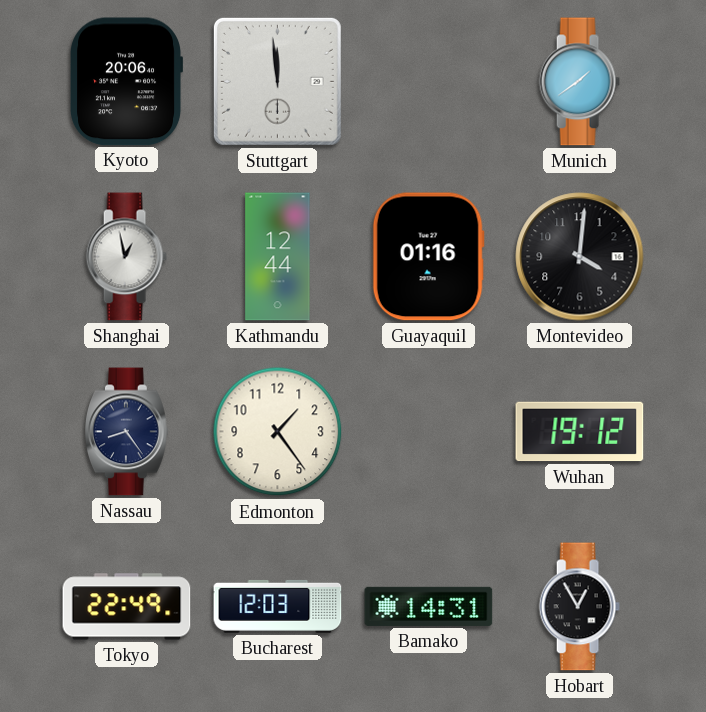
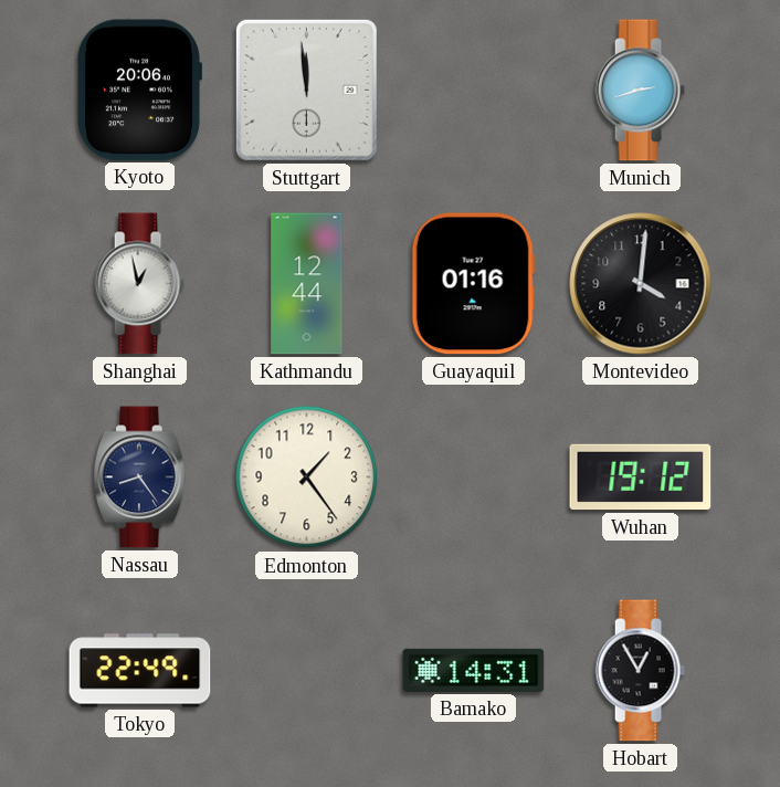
Munich: 1:39 -> 2:42 (640, 91)
Bucharest: 12:03 -> none (278, 606)
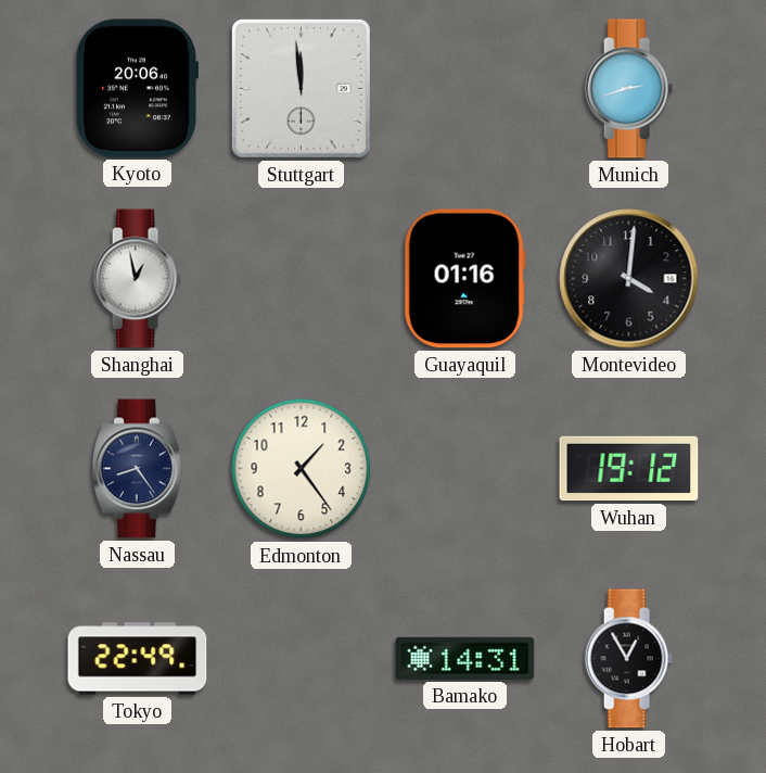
Kathmandu: 12:44 -> none (307, 284)
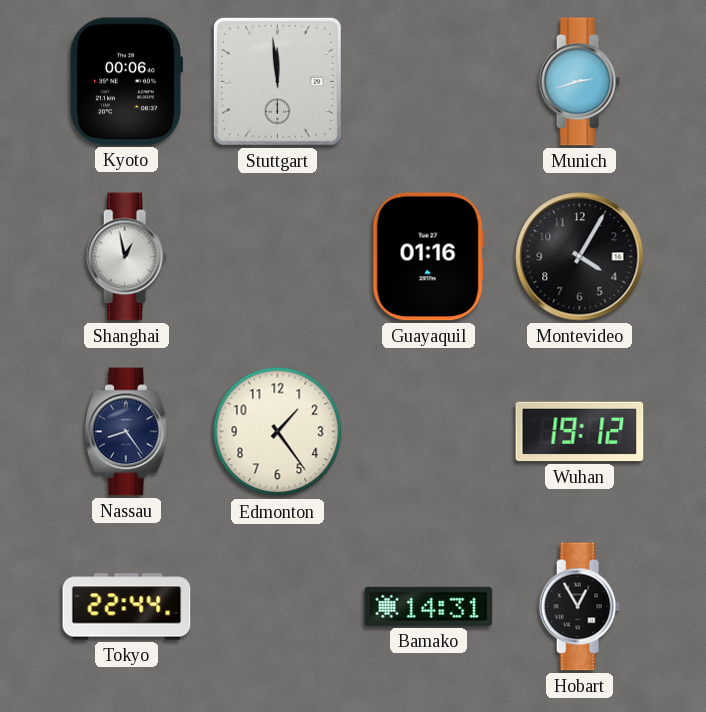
Kyoto: 20:06 -> 00:06 (126, 82)
Montevideo: 4:01 -> 4:05 (580, 257)
Tokyo: 22:49 -> 22:44 (127, 607)
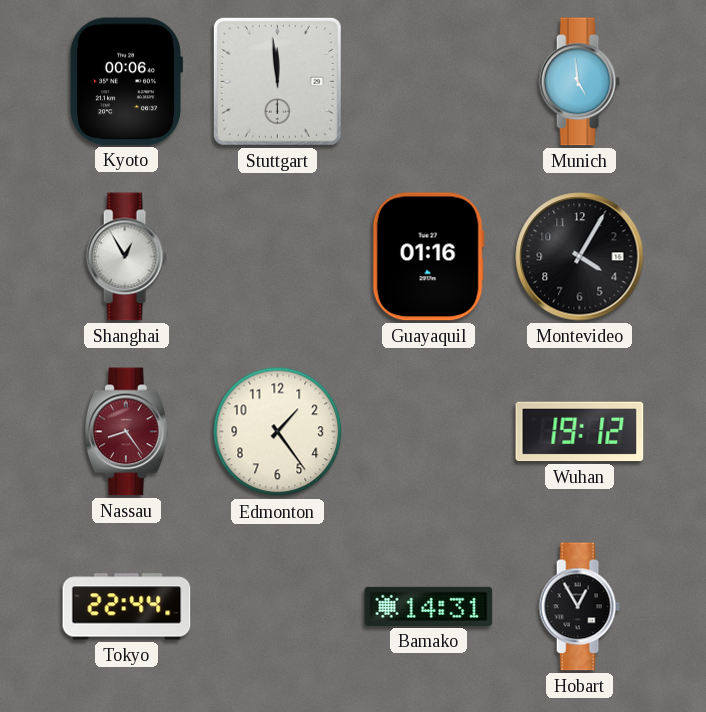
Munich: 2:42 -> 4:59 (579, 82)
Shanghai: 12:58 -> 12:55 (126, 257)
Nassau dial: navy -> burgundy (127, 432)
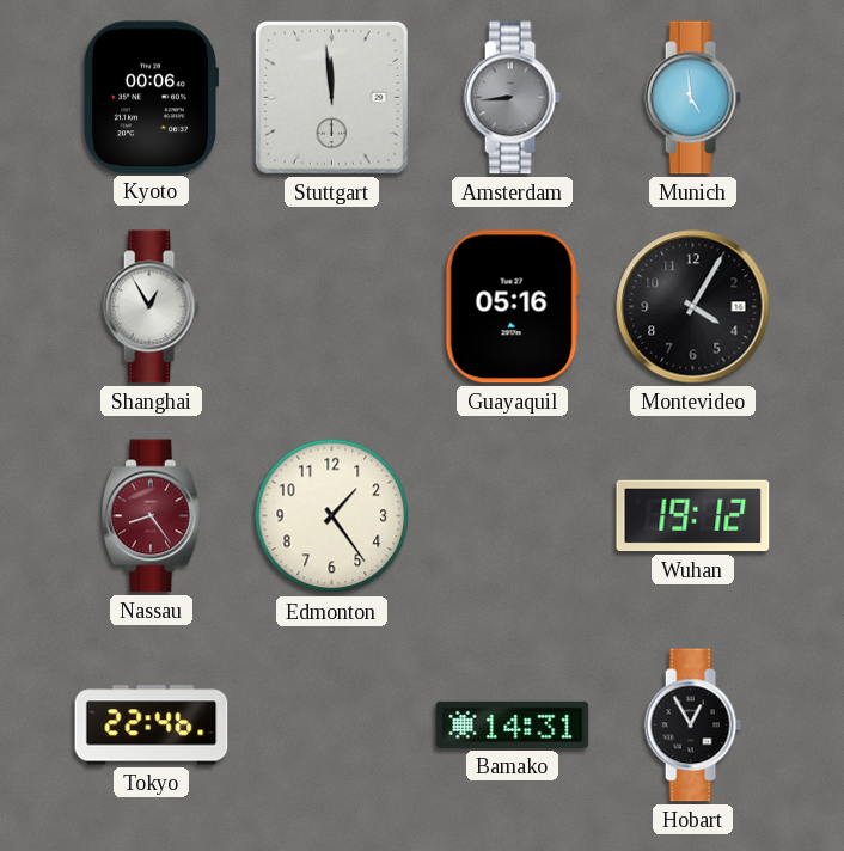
Amsterdam: none -> 8:44 (512, 98)
Guayaquil: 01:16 -> 05:16 (512, 307)
Tokyo: 22:44 -> 22:46 (152, 726)
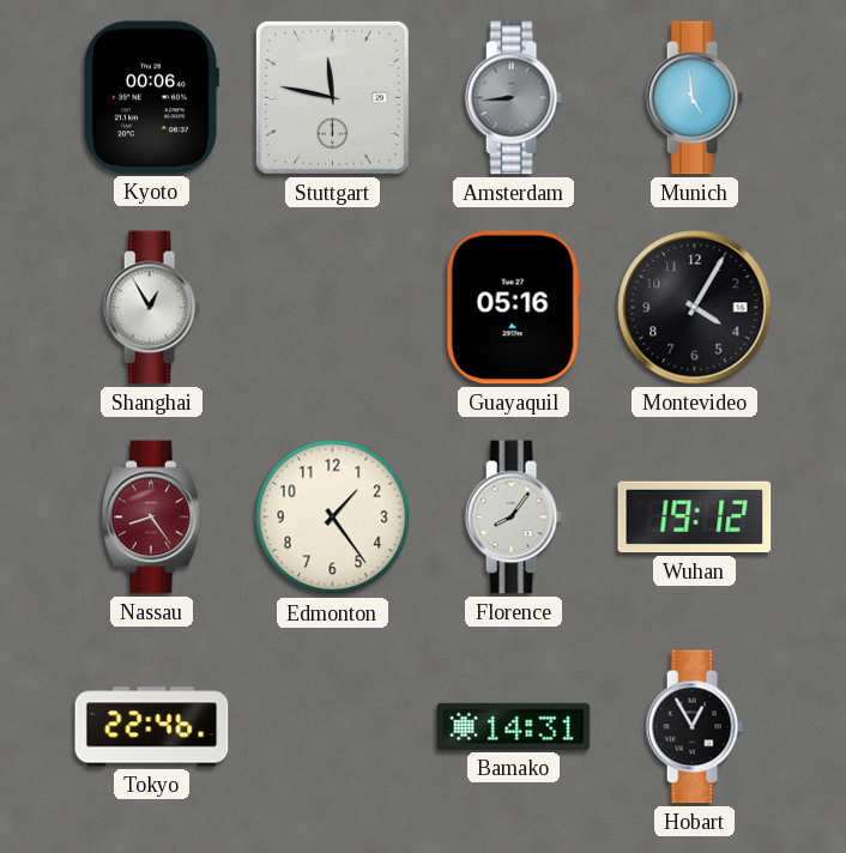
Stuttgart: 11:59 -> 11:47 (332, 97)
Florence: none -> 8:06 (513, 518)
